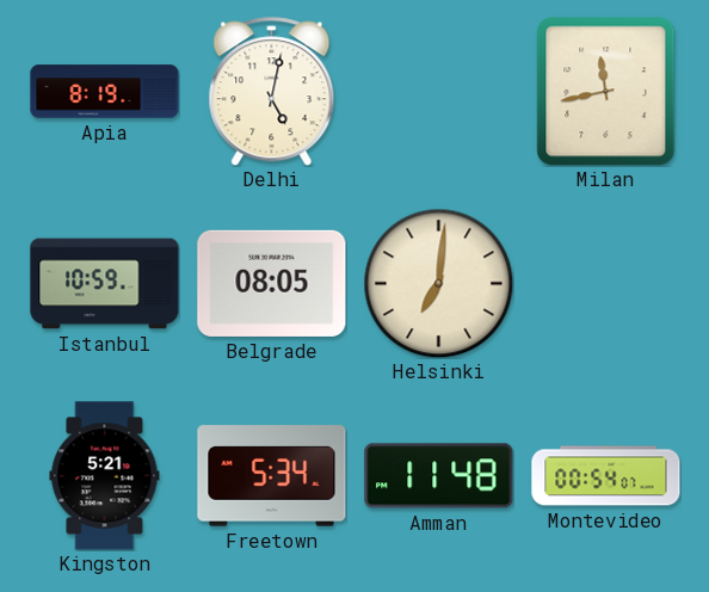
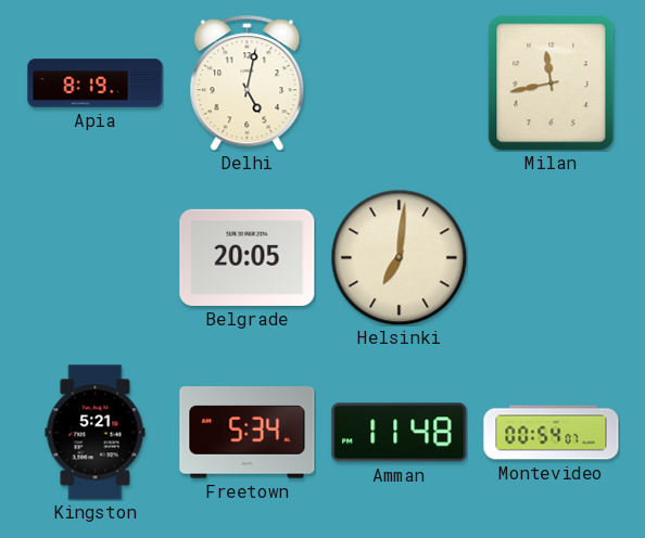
Istanbul: 10:59 -> none (105, 284)
Belgrade: 08:05 -> 20:05 (248, 257)
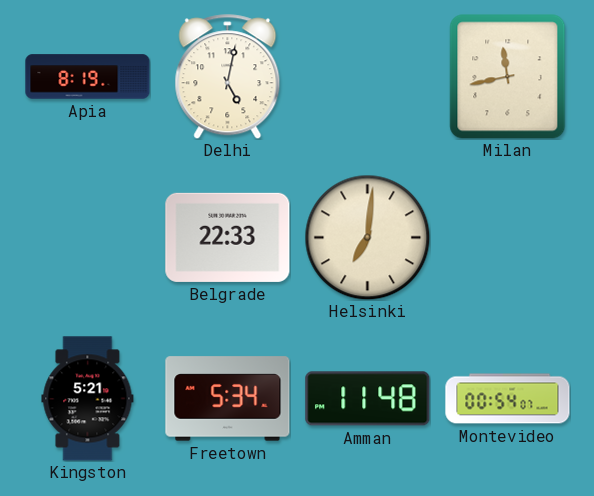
Belgrade: 20:05 -> 22:33 (228, 237)
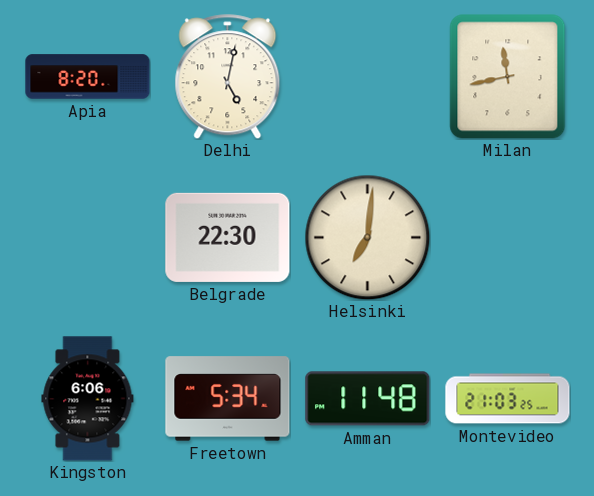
Apia: 8:19 -> 8:20 (88, 77)
Belgrade: 22:33 -> 22:30 (228, 237)
Kingston: 5:21 -> 6:06 (88, 399)
Montevideo: 00:54 -> 21:03 (508, 399)
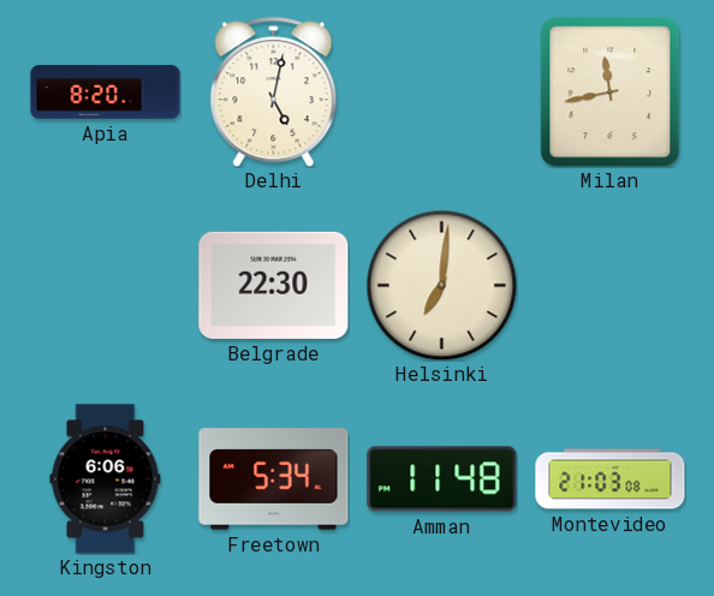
Montevideo: 21:03:25 -> 21:03:08 (611, 479)
